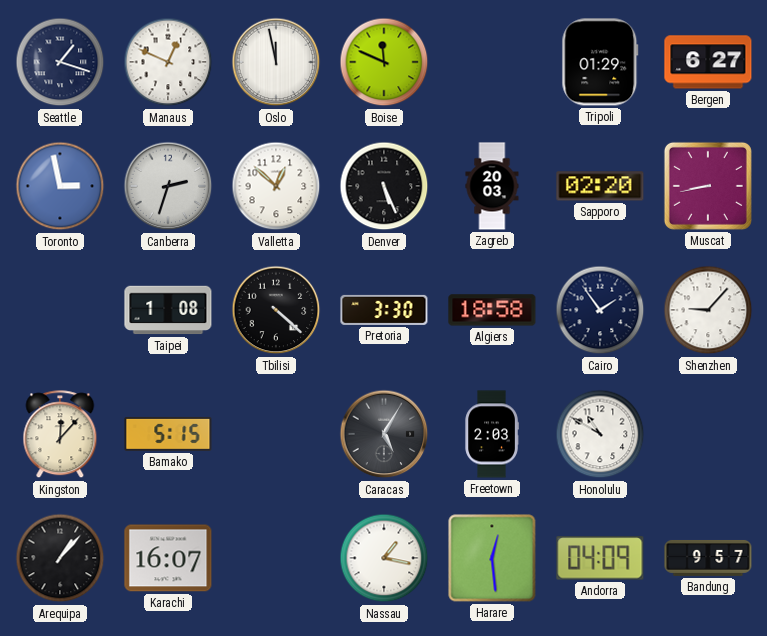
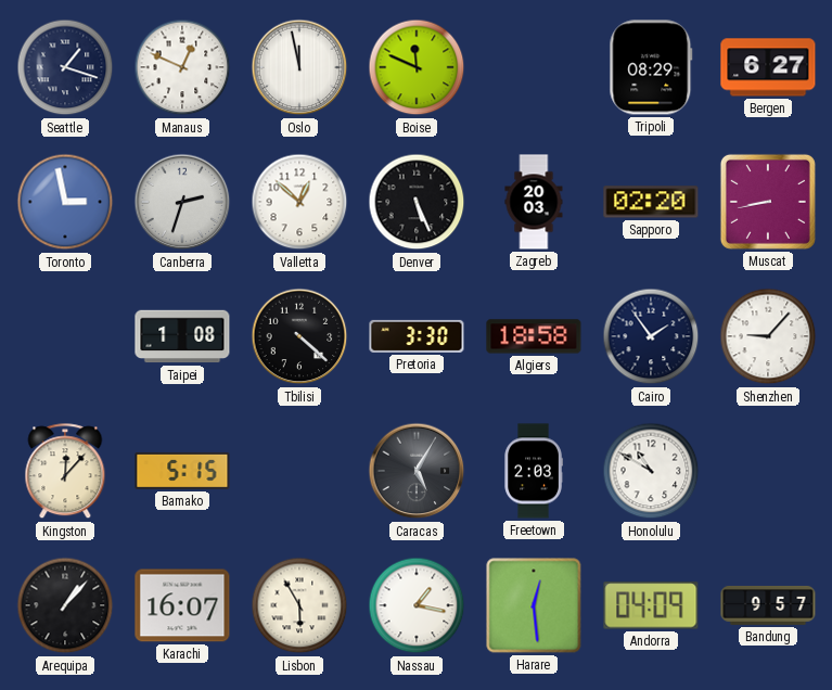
Tripoli: 01:29 -> 08:29 (651, 67)
Lisbon: none -> 5:55 (299, 605)
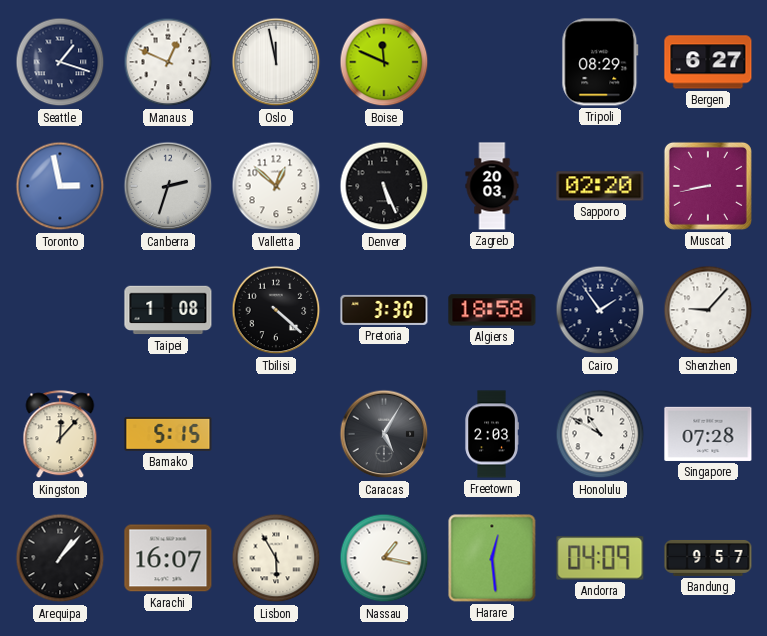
Singapore: none -> 07:28 (708, 434)
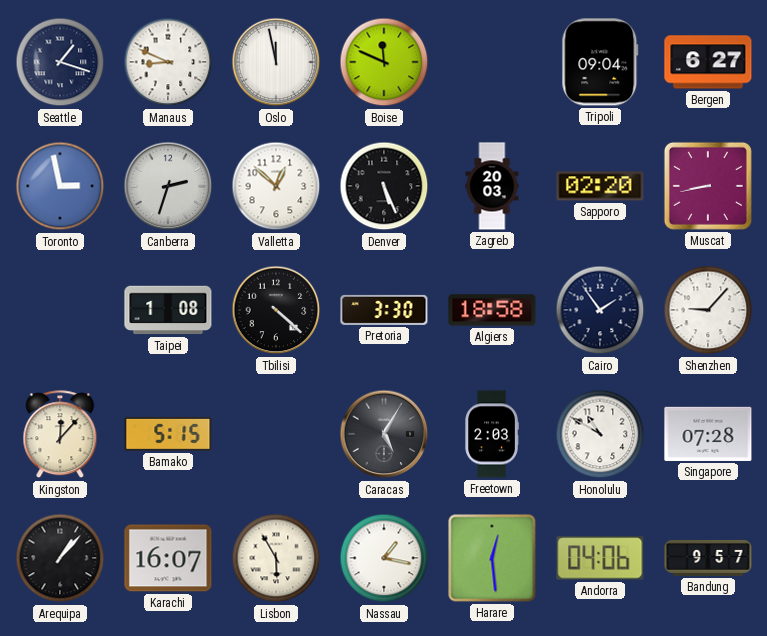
Manaus: 12:49 -> 8:49 (168, 62)
Tripoli: 08:29 -> 09:04 (600, 62)
Andorra: 04:09 -> 04:06 (600, 558)
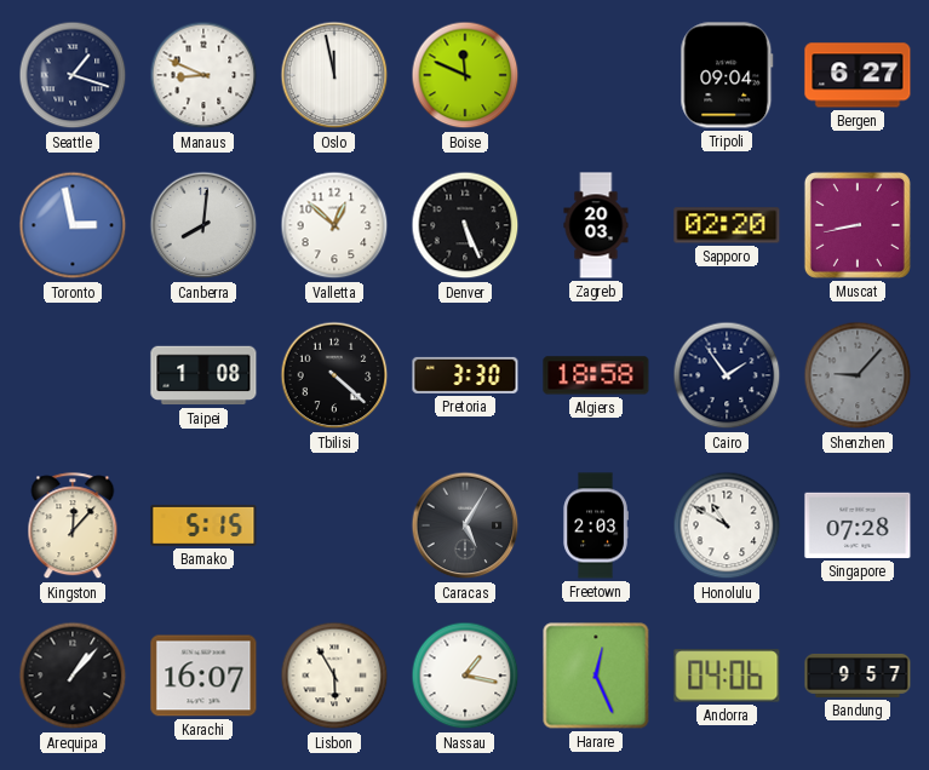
Canberra: 2:33 -> 8:01 (203, 225)
Shenzhen dial: white -> grey (858, 375)
Harare: 12:29 -> 12:26 (596, 676)
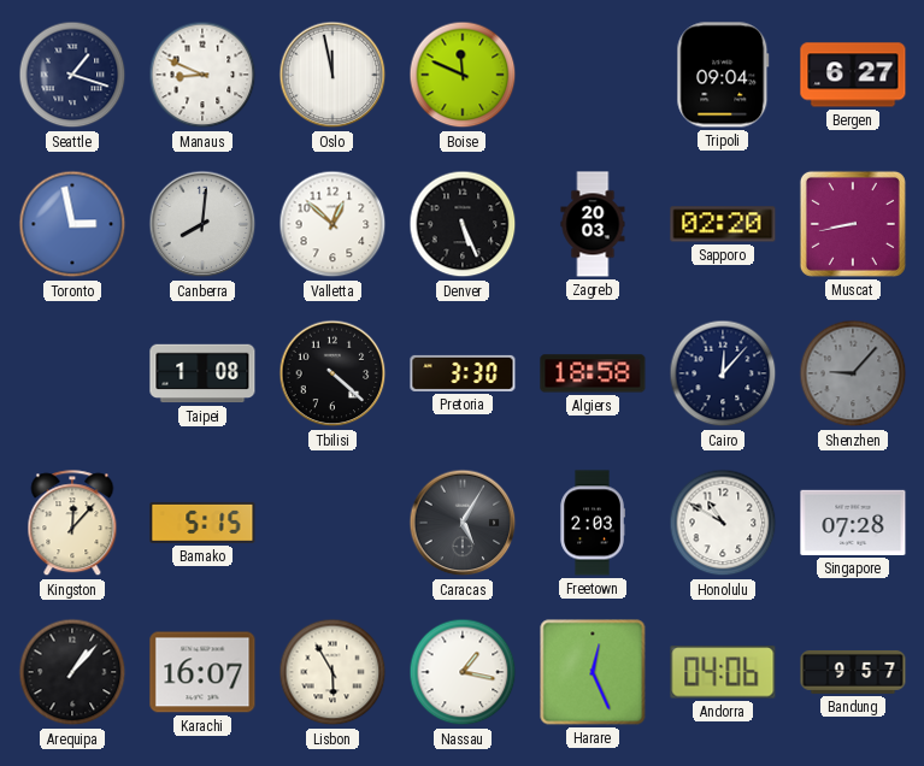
Cairo: 1:54 -> 12:07 (723, 373)
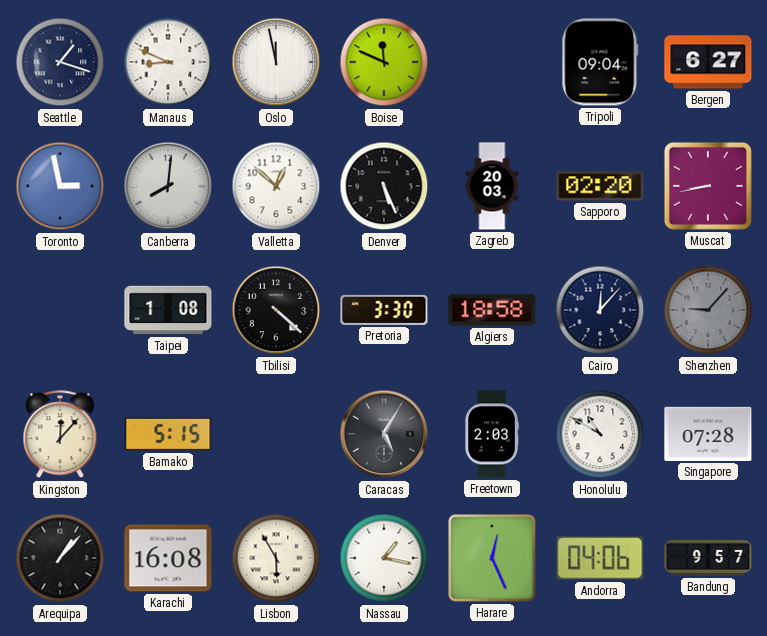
Karachi: 16:07 -> 16:08 (168, 558)
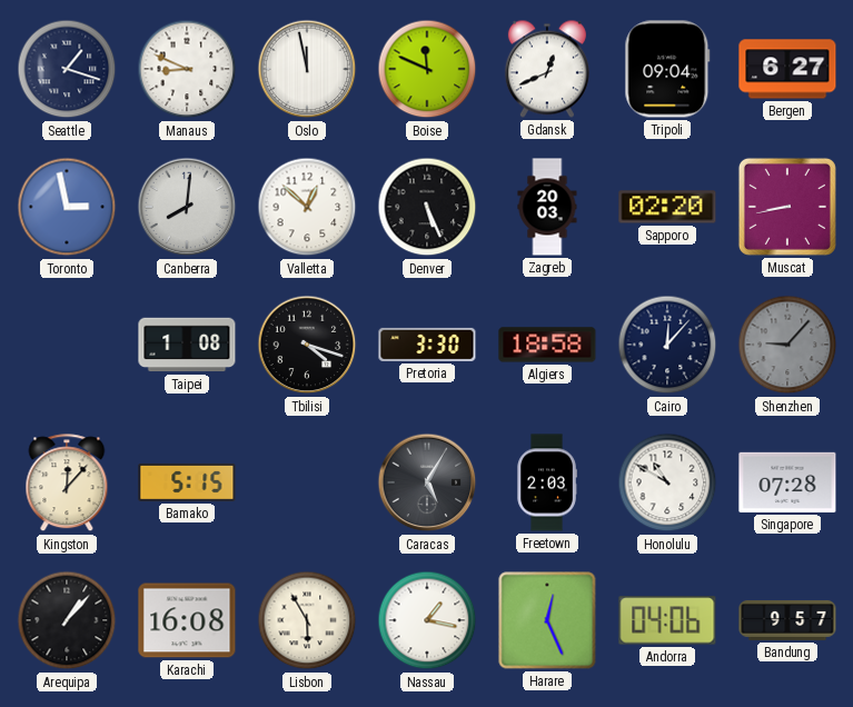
Gdansk: none -> 12:41 (547, 69)
Tbilisi: 4:22 -> 4:18 (307, 345)
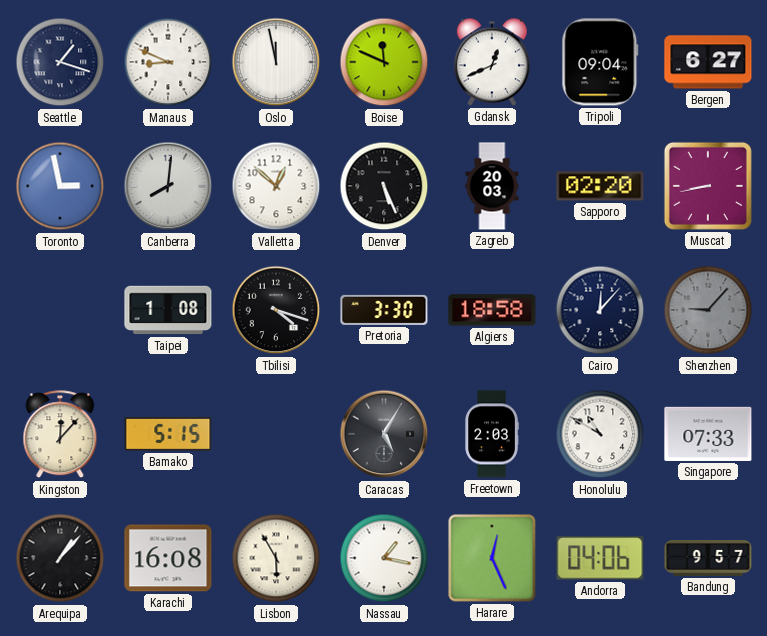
Singapore: 07:28 -> 07:33 (708, 434)
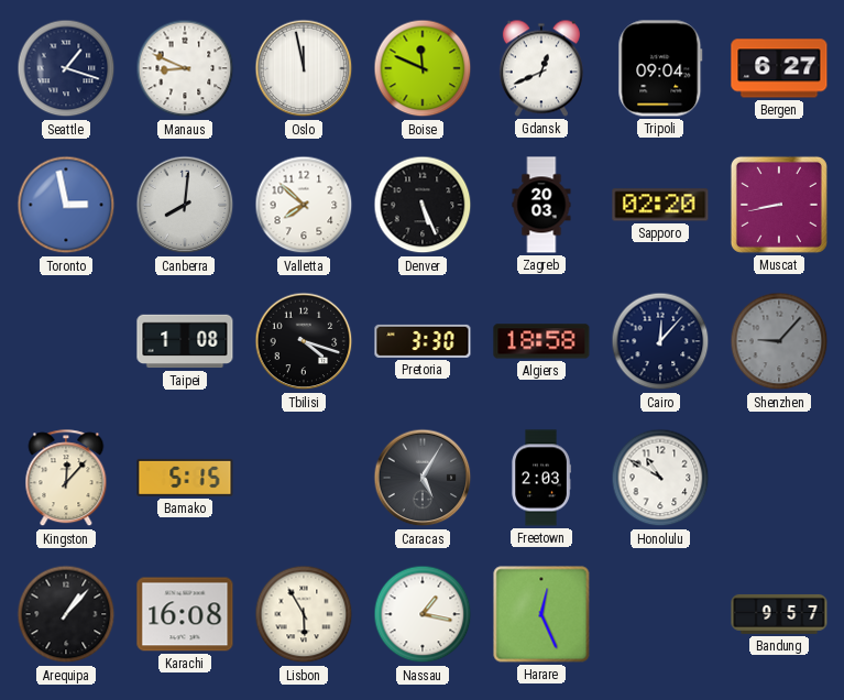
Valletta: 12:52 -> 7:52 (304, 205)
Singapore: 07:33 -> none (708, 434)
Andorra: 04:06 -> none (600, 558)
